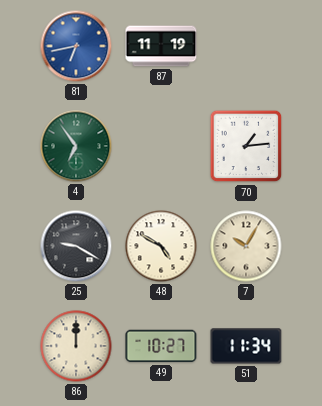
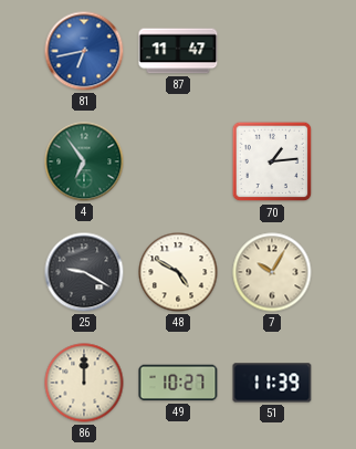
87: 11:19 -> 11:47 (178, 51)
51: 11:34 -> 11:39 (272, 383)
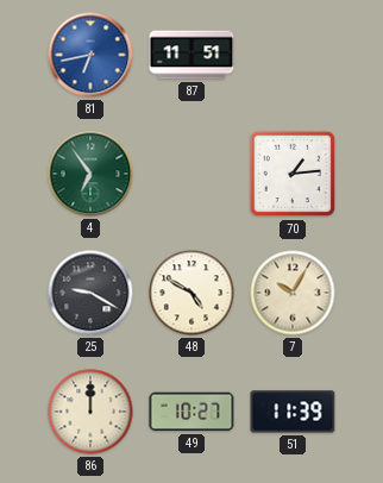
87: 11:47 -> 11:51 (191, 55)
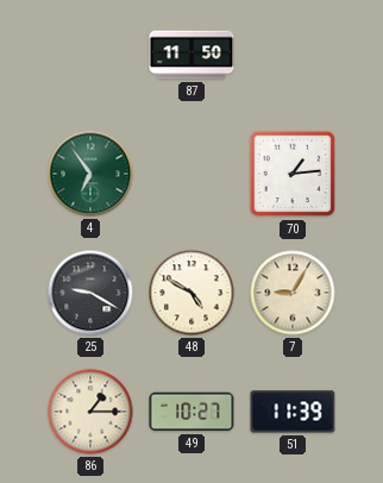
81: 6:43 -> none (90, 55)
87: 11:51 -> 11:50 (191, 55)
7: 10:05 -> 9:05 (293, 293)
86: 12:00 -> 1:15 (90, 412)
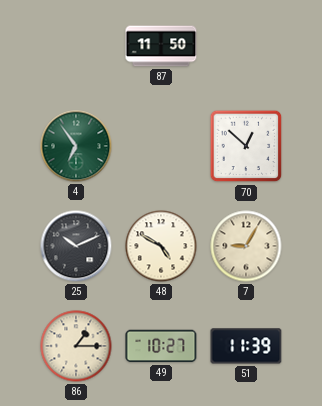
70: 1:14 -> 12:52 (246, 146)
25: 9:20 -> 10:11 (76, 246)
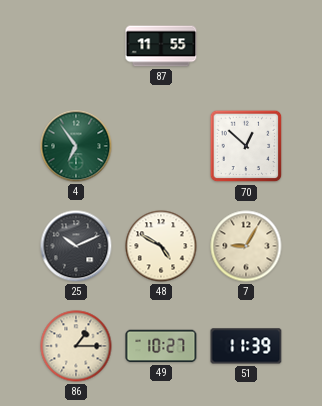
87: 11:50 -> 11:55 (161, 46)
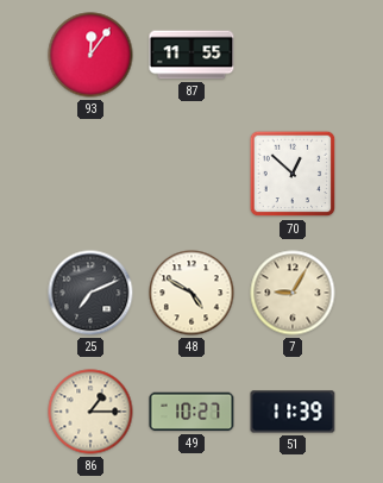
93: none -> 12:06 (90, 55)
4: 6:54 -> none (76, 146)
25: 10:11 -> 7:11 (90, 293)
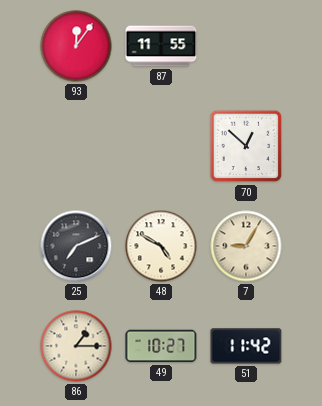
51: 11:39 -> 11:42 (246, 346)
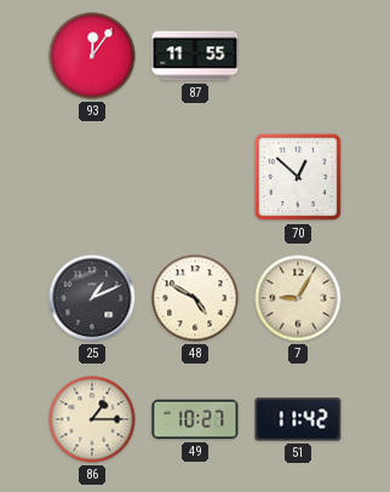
25: 7:11 -> 1:11 (92, 298)
